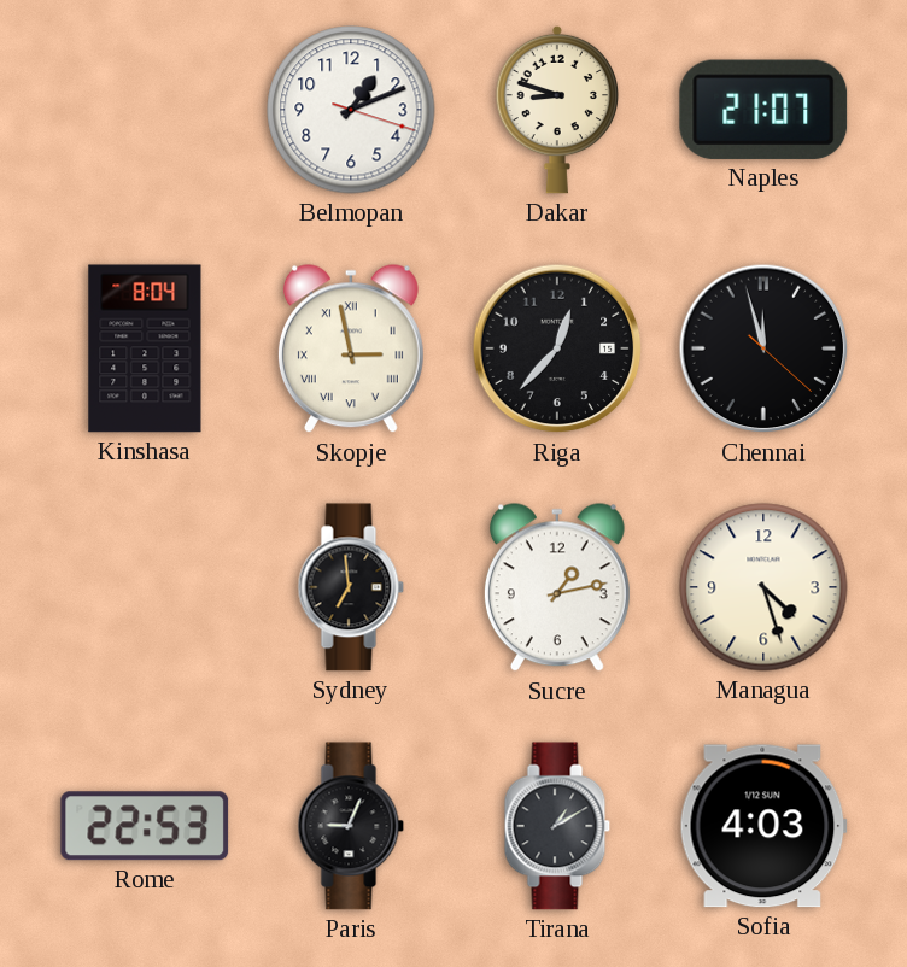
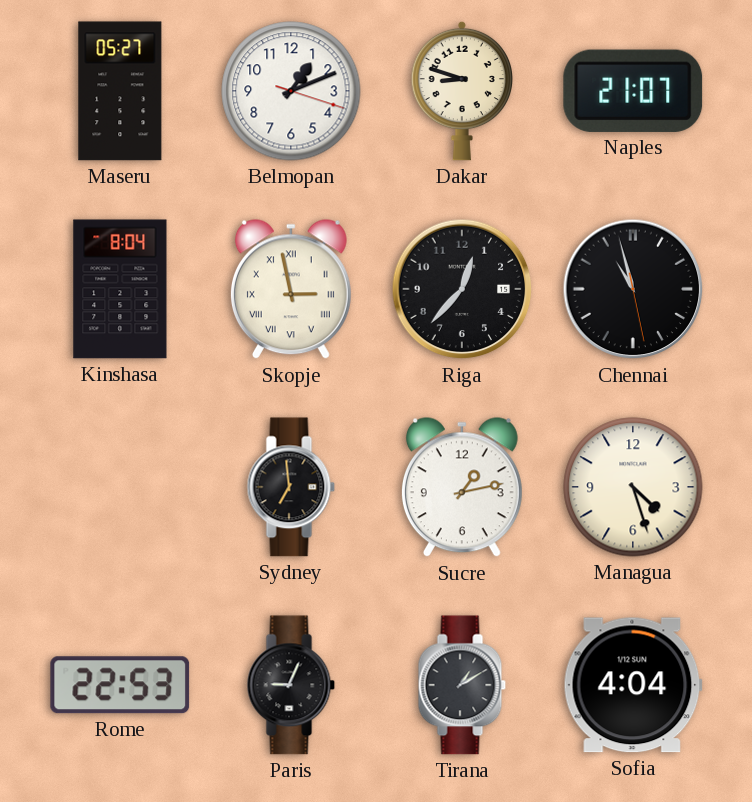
Maseru: none -> 05:27 (120, 91)
Chennai: 11:57 -> 10:57 (633, 289)
Sofia: 4:03 -> 4:04 (633, 685)
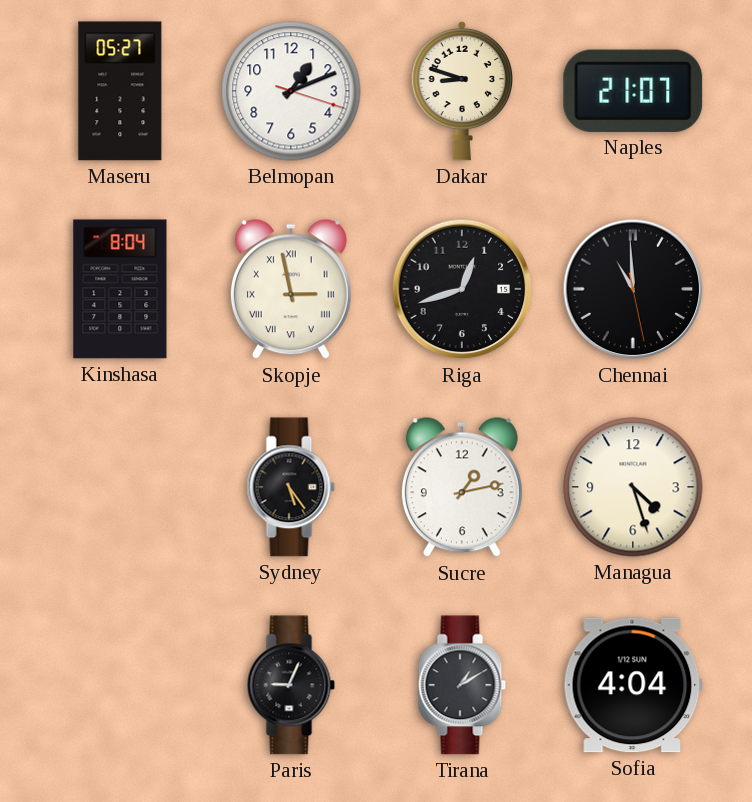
Riga: 12:37 -> 12:42 (462, 289)
Chennai: 10:57 -> 10:59 (633, 289)
Sydney: 6:59 -> 5:24 (291, 487)
Rome: 22:53 -> none (120, 685)
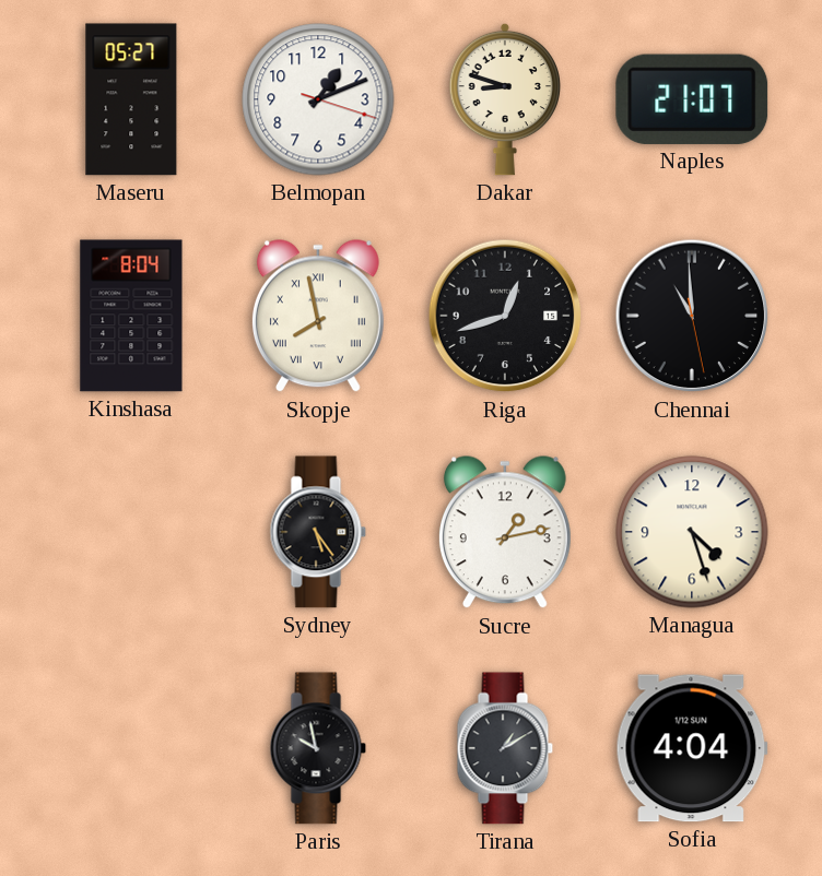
Skopje: 2:58 -> 7:58 (318, 317)
Paris: 9:04 -> 9:58 (318, 748)
